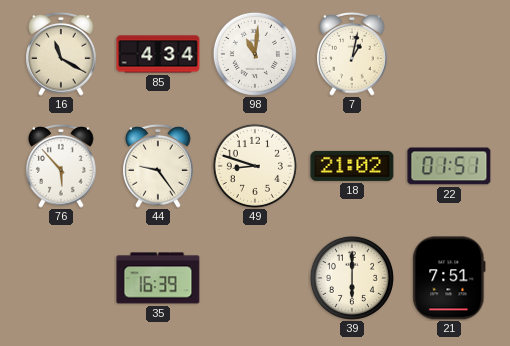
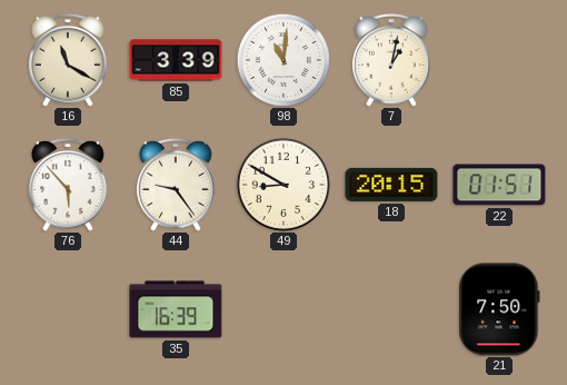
85: 4:34 -> 3:39 (176, 60)
49: 8:48 -> 8:50 (283, 185)
18: 21:02 -> 20:15 (391, 185)
39: 6:00 -> none (352, 278)
21: 7:51 -> 7:50 (499, 309)
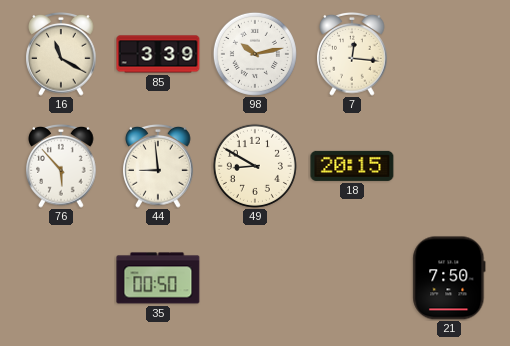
98: 11:01 -> 10:13 (255, 54)
7: 1:02 -> 12:16 (352, 55)
44: 9:24 -> 8:59 (158, 167)
22: 01:51 -> none (499, 185)
35: 16:39 -> 00:50 (158, 278)
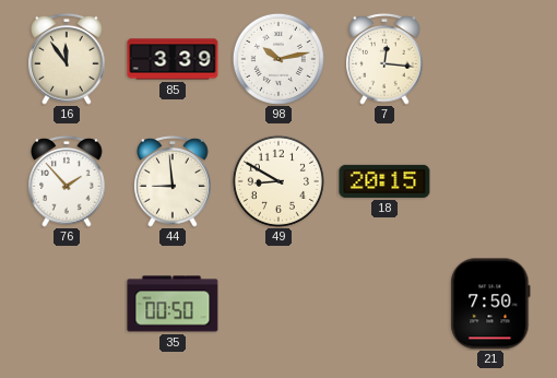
16: 11:20 -> 11:54 (67, 60)
76: 5:53 -> 1:53 (67, 182)
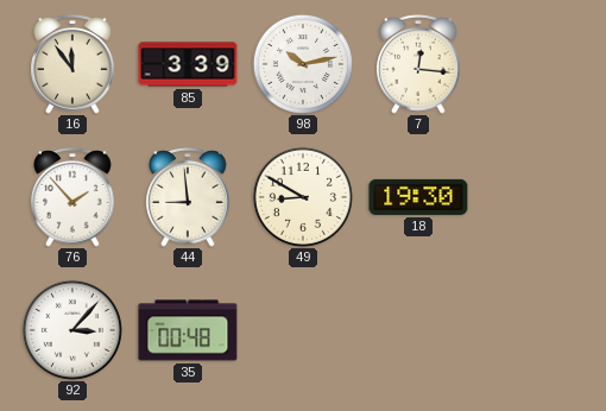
18: 20:15 -> 19:30 (418, 197)
92: none -> 3:07 (72, 330)
35: 00:50 -> 00:48 (188, 330)
21: 7:50 -> none (490, 304)
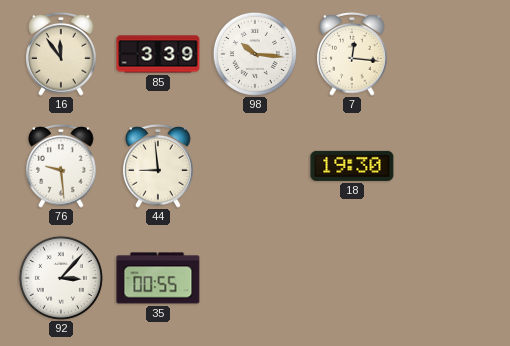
98: 10:13 -> 10:16 (255, 54)
76: 1:53 -> 9:29 (61, 167)
49: 8:50 -> none (303, 197)
35: 00:48 -> 00:55 (158, 278)
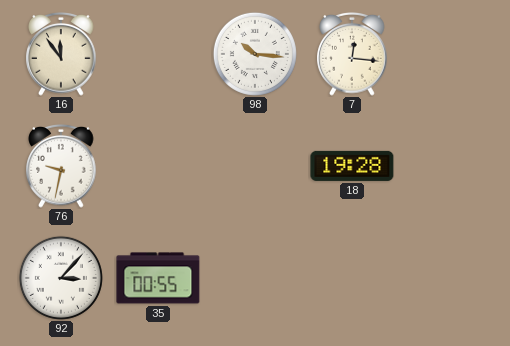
85: 3:39 -> none (158, 54)
76: 9:29 -> 9:32 (61, 167)
44: 8:59 -> none (158, 167)
18: 19:30 -> 19:28 (352, 166)
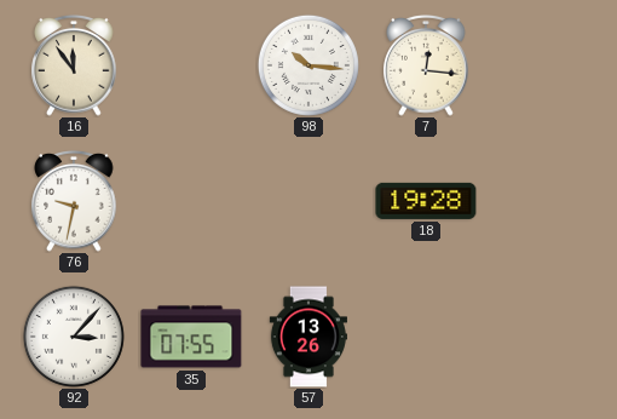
35: 00:55 -> 07:55 (191, 337)
57: none -> 13:26 (308, 337)
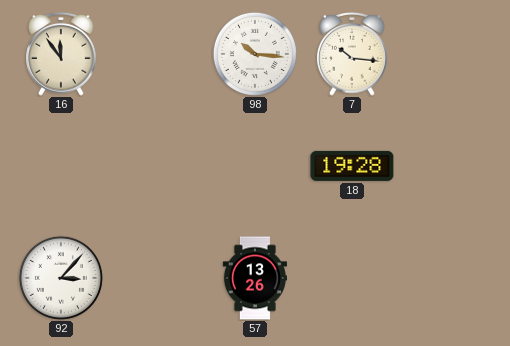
7: 12:16 -> 10:16 (352, 55)
76: 9:32 -> none (74, 202)
35: 07:55 -> none (191, 337)
